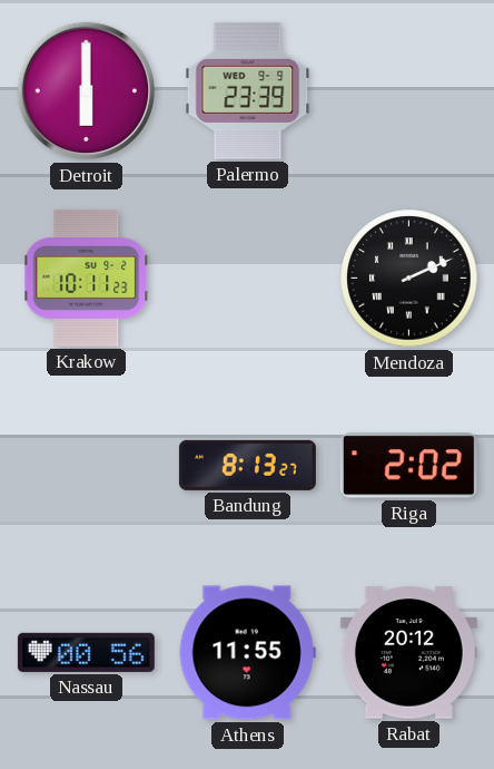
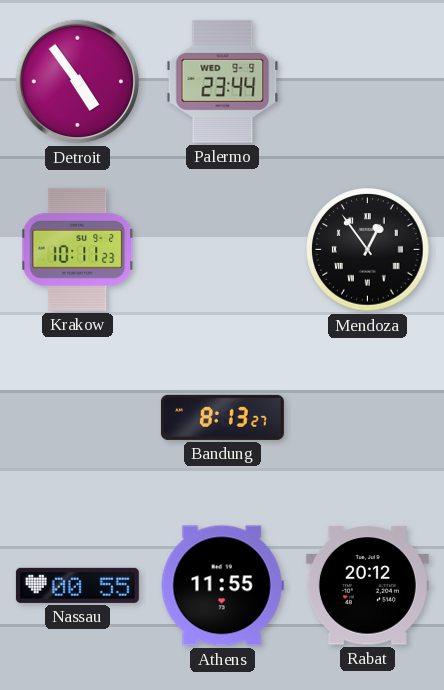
Detroit: 6:00 -> 4:54 (78, 82)
Palermo: 23:39 -> 23:44 (223, 81)
Mendoza: 2:11 -> 12:54 (368, 250)
Riga: 2:02 -> none (408, 466)
Nassau: 00:56 -> 00:55 (77, 585)
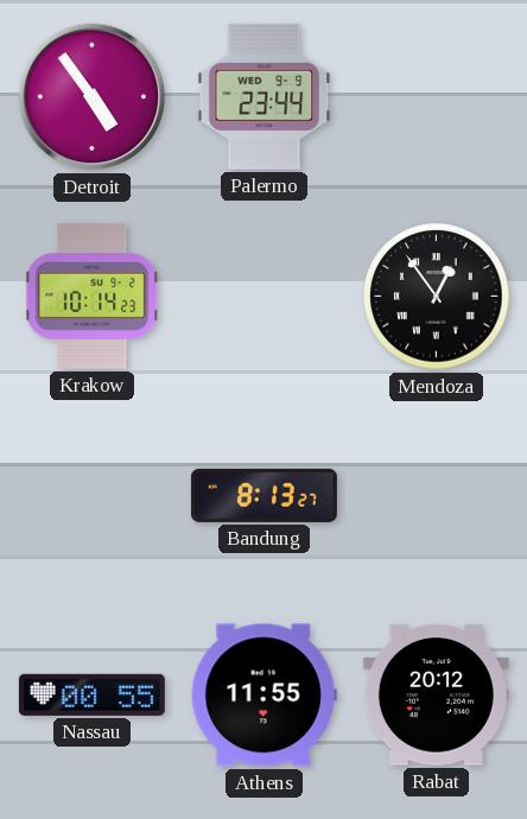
Krakow: 10:11 -> 10:14 (93, 296)
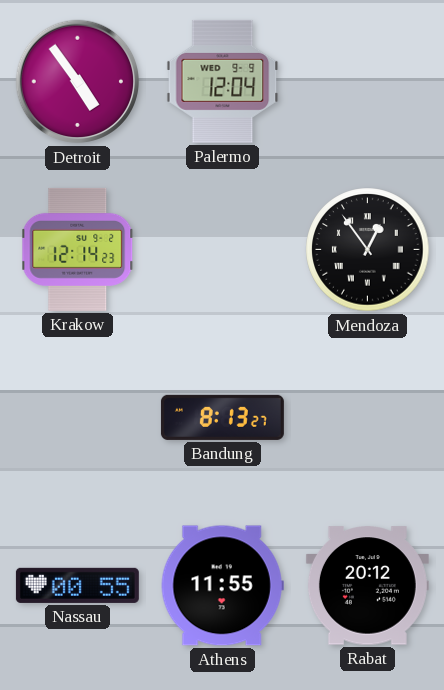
Palermo: 23:44 -> 12:04 (223, 81)
Krakow: 10:14 -> 12:14 (78, 249)
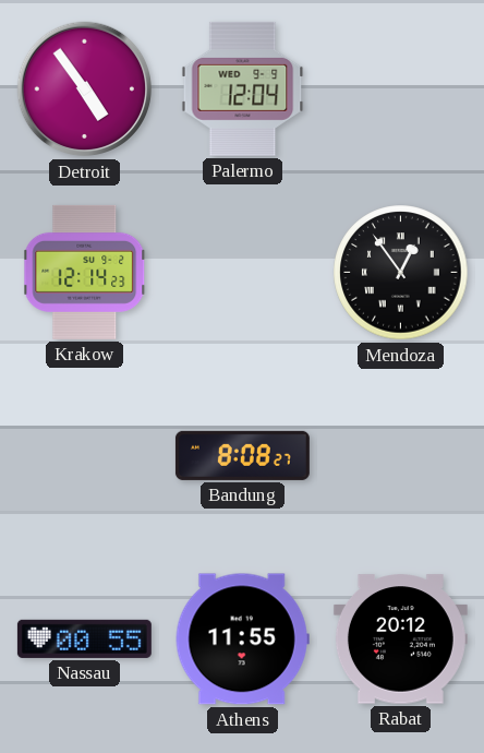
Bandung: 8:13 -> 8:08 (242, 455)
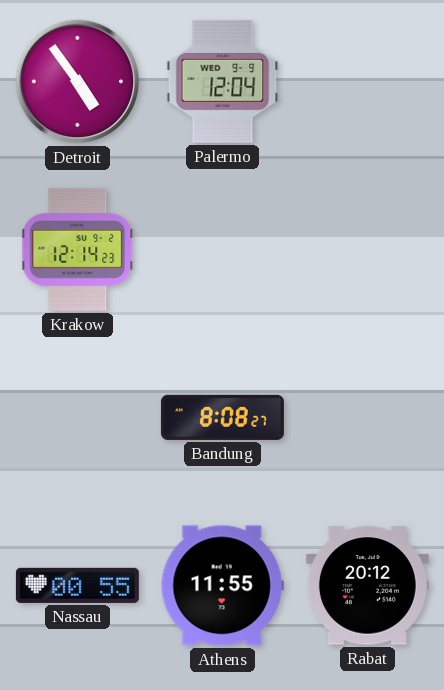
Mendoza: 12:54 -> none (401, 273)
